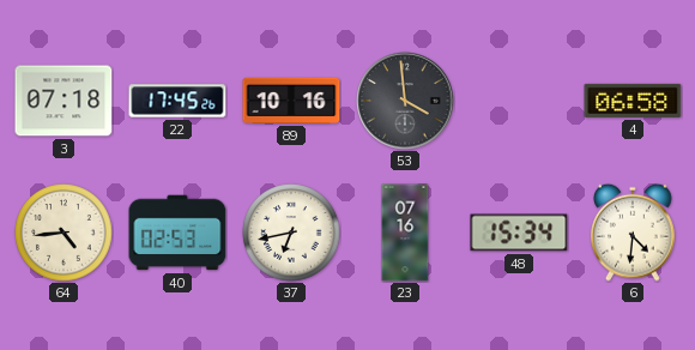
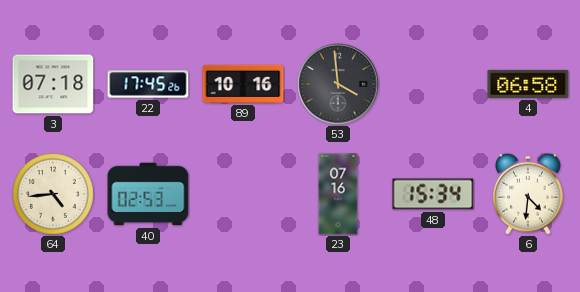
37: 6:43 -> none (291, 233)
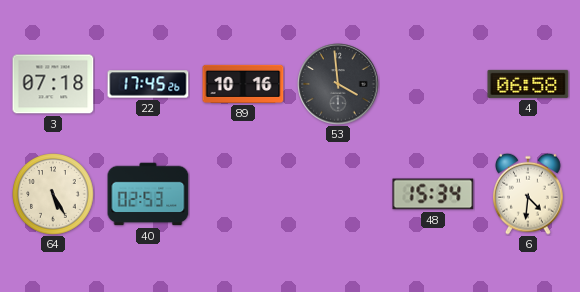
64: 4:44 -> 5:25 (53, 194)
23: 07:16 -> none (338, 194)
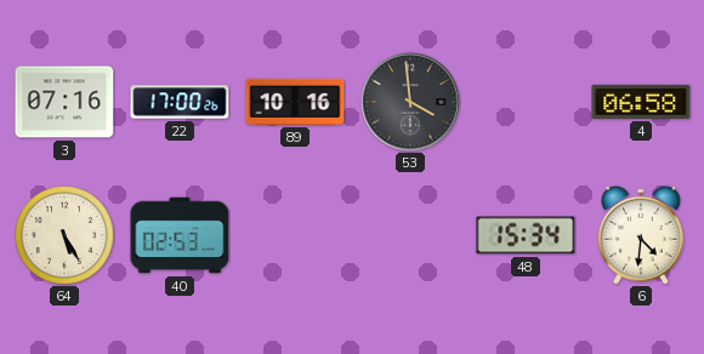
3: 07:18 -> 07:16 (64, 102)
22: 17:45 -> 17:00 (180, 102)
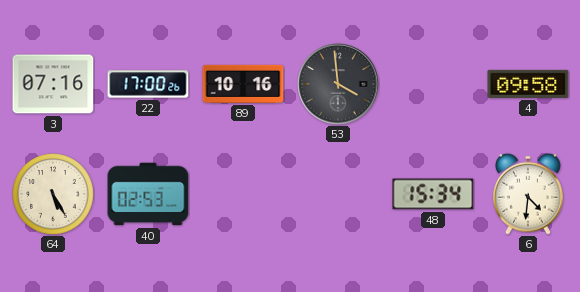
4: 06:58 -> 09:58 (528, 84)
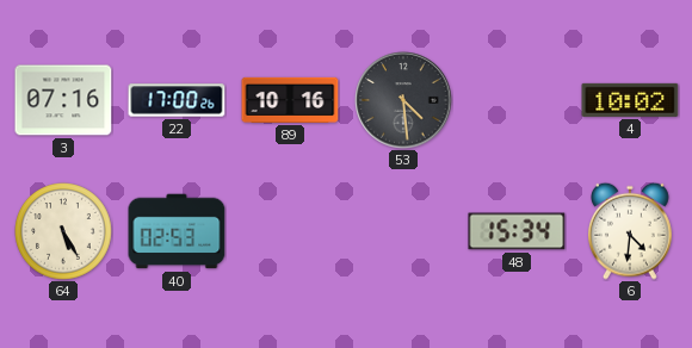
53: 3:59 -> 4:29 (403, 100)
4: 09:58 -> 10:02 (630, 100)
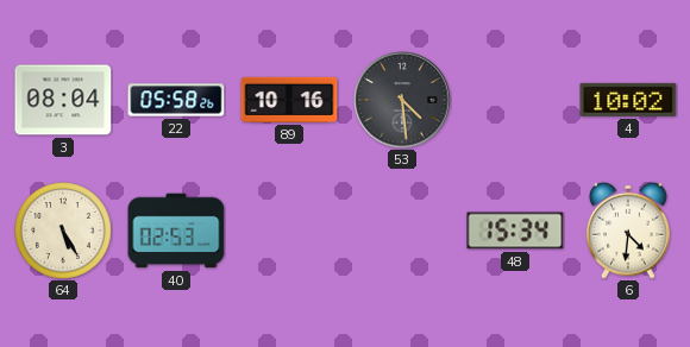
3: 07:16 -> 08:04 (63, 100)
22: 17:00 -> 05:58 (176, 100)
